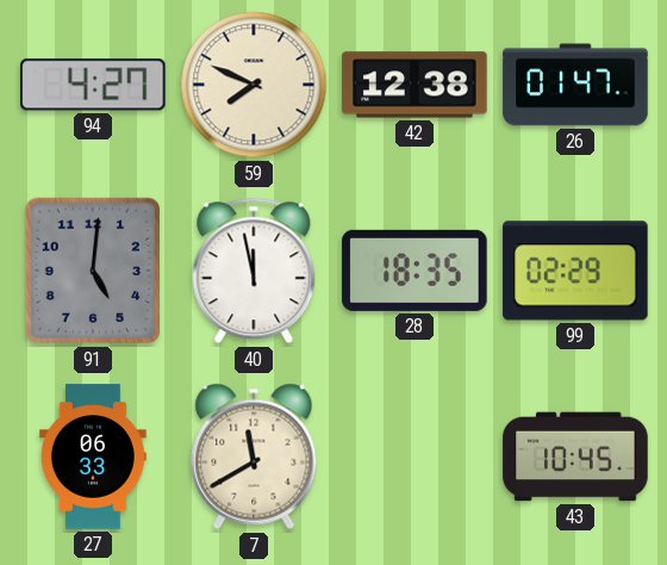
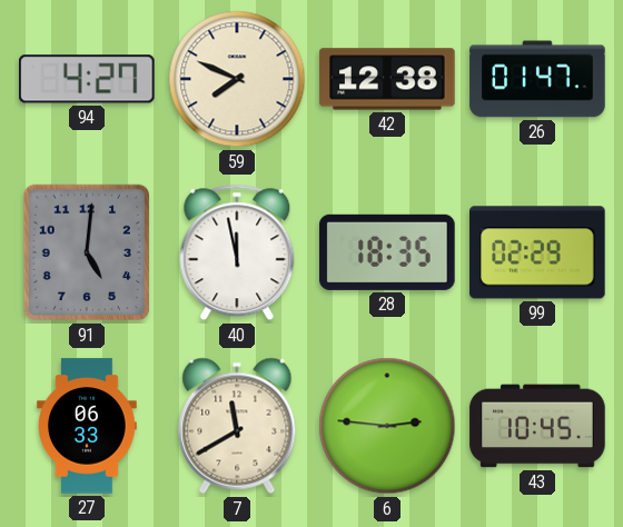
6: none -> 2:46 (387, 426)
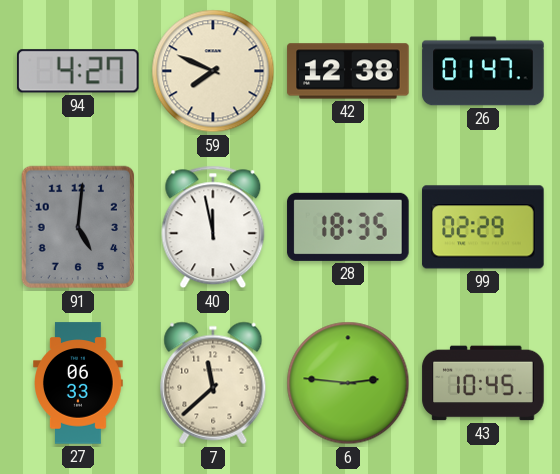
7: 11:40 -> 11:38 (213, 383)
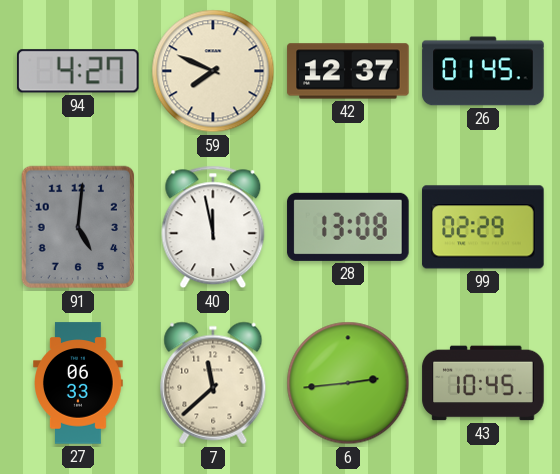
42: 12:38 -> 12:37 (348, 71)
26: 01:47 -> 01:45 (483, 71)
28: 18:35 -> 13:08 (348, 227)
6: 2:46 -> 2:44 (348, 383)
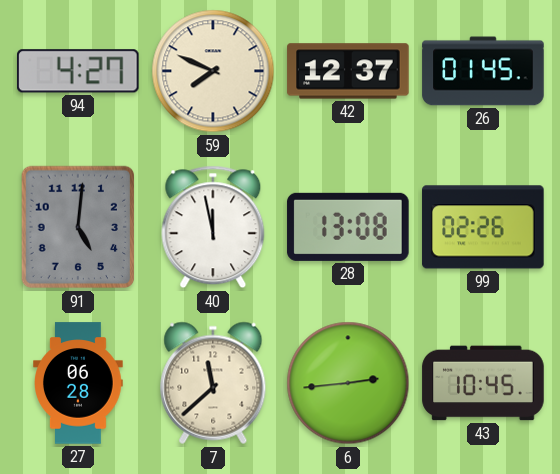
99: 02:29 -> 02:26 (483, 227)
27: 06:33 -> 06:28 (79, 383)
